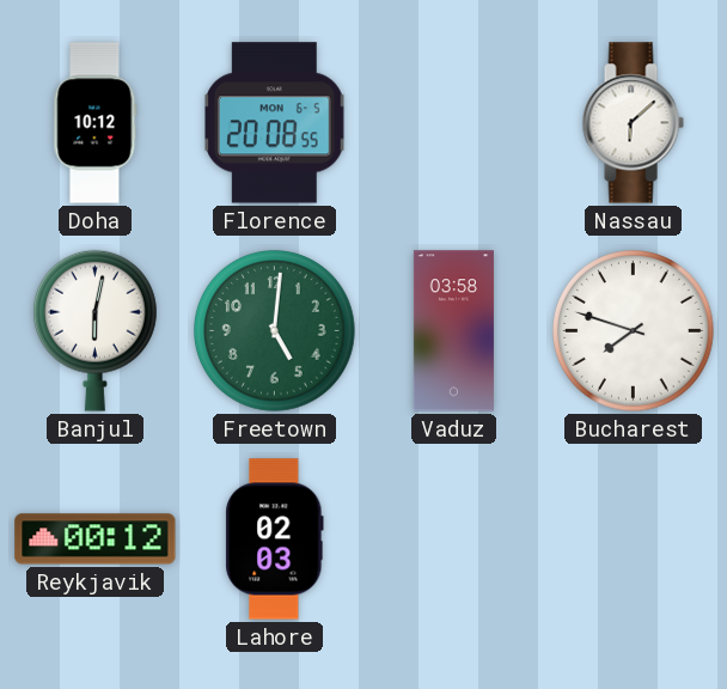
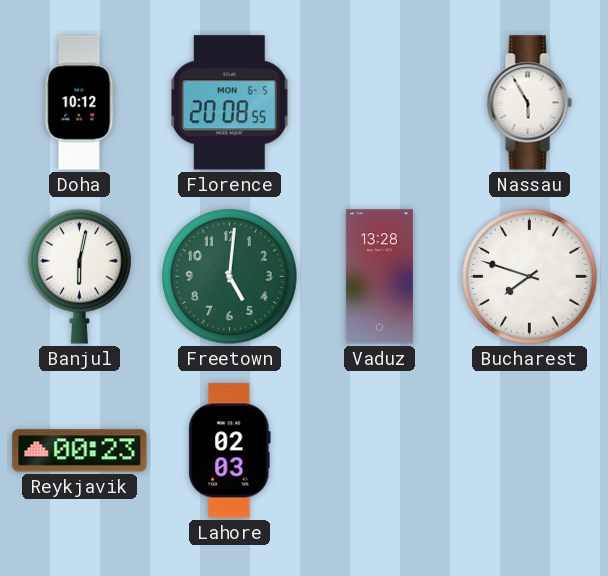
Nassau: 6:08 -> 5:55 (529, 103)
Vaduz: 03:58 -> 13:28 (379, 277)
Reykjavik: 00:12 -> 00:23 (80, 451)
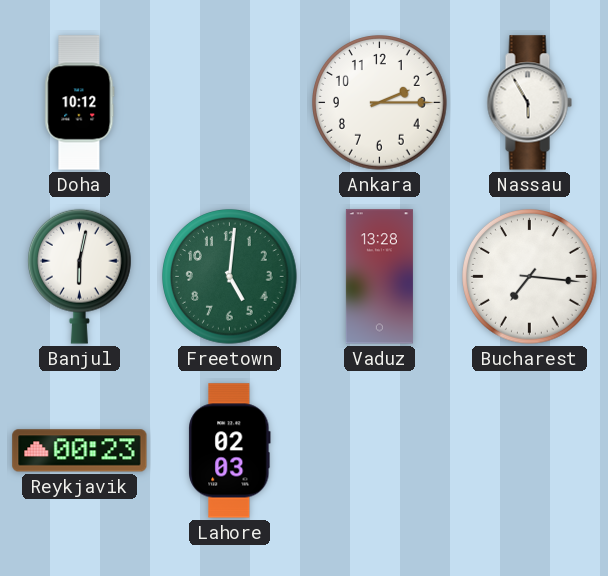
Florence: 20:08 -> none (230, 103)
Ankara: none -> 2:15 (380, 103)
Bucharest: 7:48 -> 7:16 (530, 277)
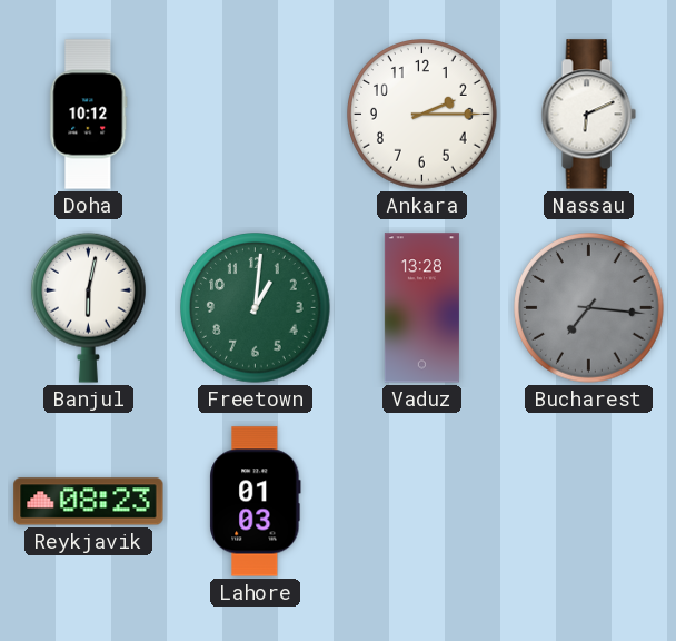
Nassau: 5:55 -> 6:11 (588, 115)
Freetown: 5:01 -> 1:01 (256, 308)
Bucharest dial: white -> grey (589, 308)
Reykjavik: 00:23 -> 08:23 (89, 502)
Lahore: 02:03 -> 01:03 (256, 502)
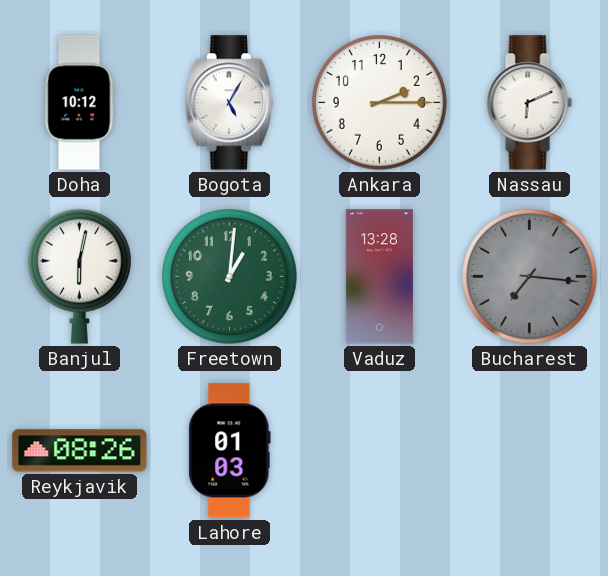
Bogota: none -> 5:05 (229, 103)
Reykjavik: 08:23 -> 08:26 (80, 451)
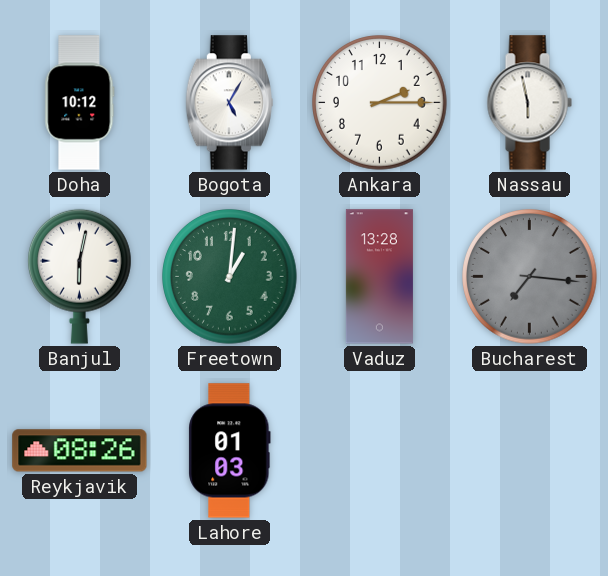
Nassau: 6:11 -> 5:58 (529, 103)
